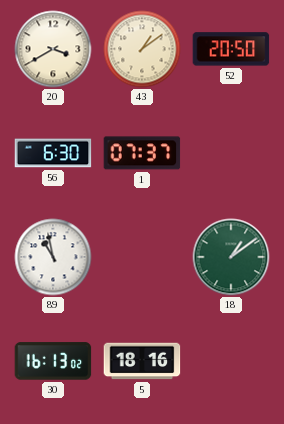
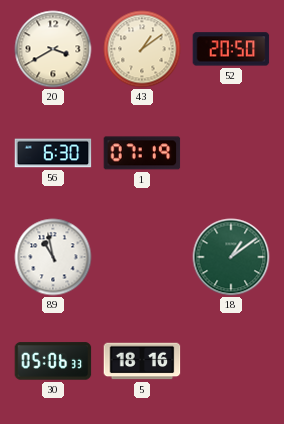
1: 07:37 -> 07:19 (142, 153)
30: 16:13 -> 05:06 (53, 361)
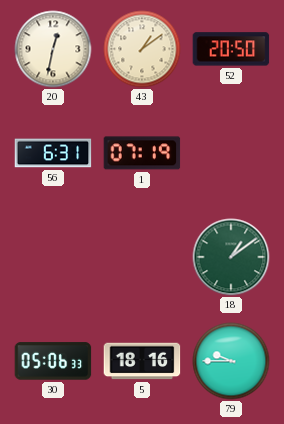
20: 3:40 -> 12:32 (53, 49)
56: 6:30 -> 6:31 (53, 153)
89: 10:58 -> none (53, 257)
79: none -> 9:45 (231, 361)
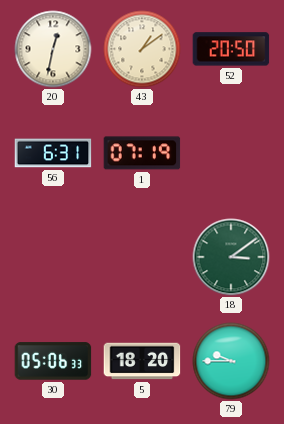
18: 1:09 -> 3:09 (231, 257)
5: 18:16 -> 18:20 (142, 361)
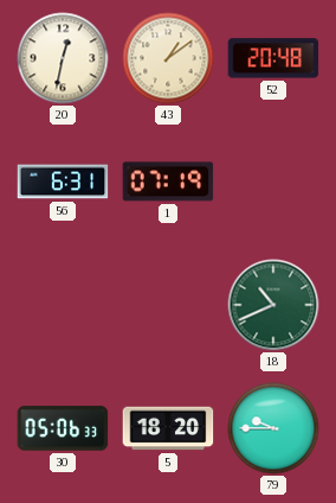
52: 20:50 -> 20:48 (273, 58)
18: 3:09 -> 10:41 (273, 305)
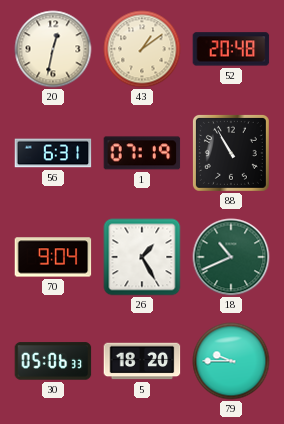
88: none -> 10:55 (231, 153)
70: none -> 9:04 (53, 257)
26: none -> 1:25 (142, 257)
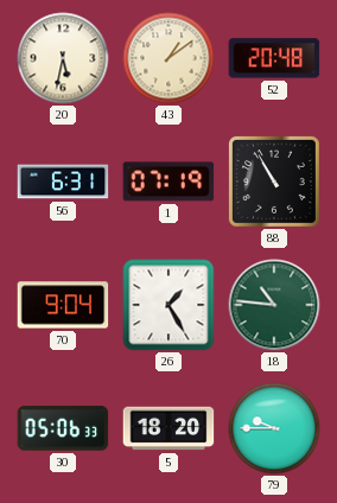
20: 12:32 -> 5:32 (63, 58)
18: 10:41 -> 10:46 (274, 305)
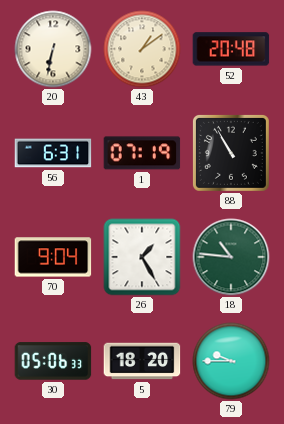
20: 5:32 -> 6:32 (53, 49)
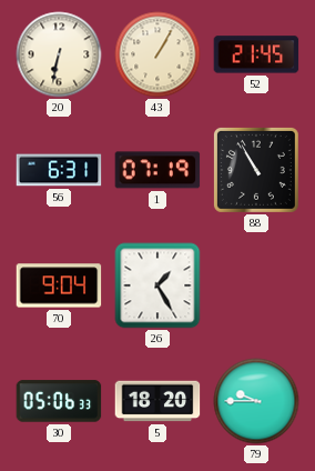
43: 1:09 -> 1:05 (157, 54)
52: 20:48 -> 21:45 (256, 54)
18: 10:46 -> none (231, 257)
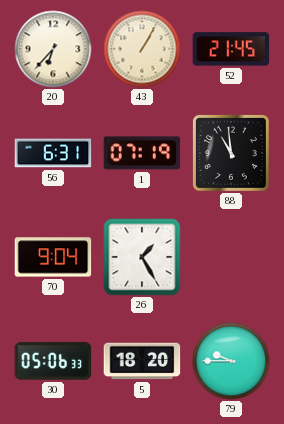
20: 6:32 -> 6:37 (53, 49)
88: 10:55 -> 10:59 (231, 153)
